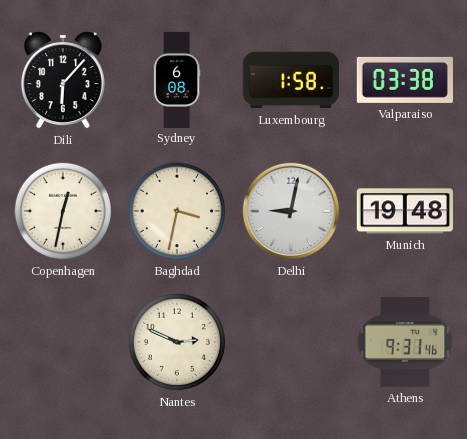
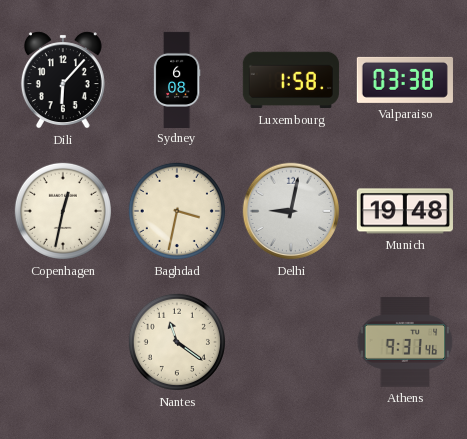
Nantes: 2:49 -> 11:21 (177, 342)
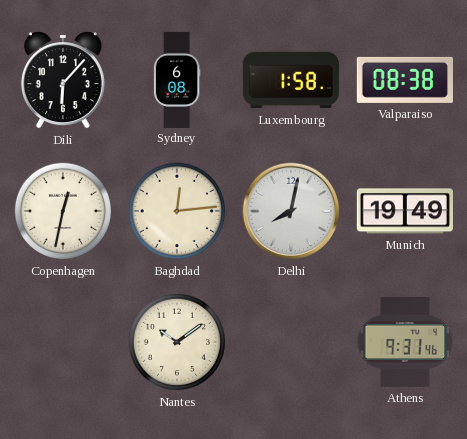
Valparaiso: 03:38 -> 08:38 (405, 80)
Baghdad: 3:32 -> 12:14 (177, 211)
Delhi: 9:02 -> 8:02 (291, 211)
Munich: 19:48 -> 19:49 (405, 211)
Nantes: 11:21 -> 10:09 (177, 342)
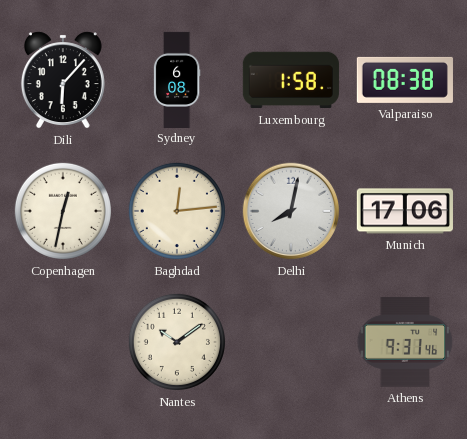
Munich: 19:49 -> 17:06 (405, 211)
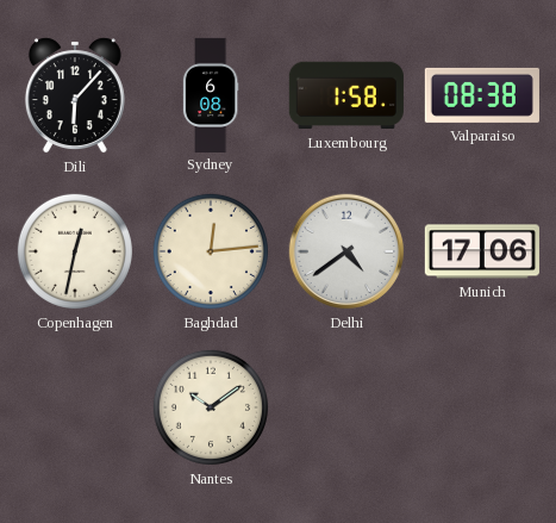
Delhi: 8:02 -> 4:39 (346, 251)
Athens: 9:31 -> none (405, 342)
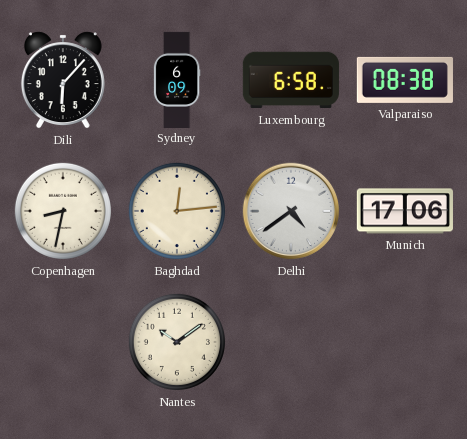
Sydney: 6:08 -> 6:09 (177, 79)
Luxembourg: 1:58 -> 6:58 (291, 80)
Copenhagen: 12:32 -> 8:32 (63, 211)
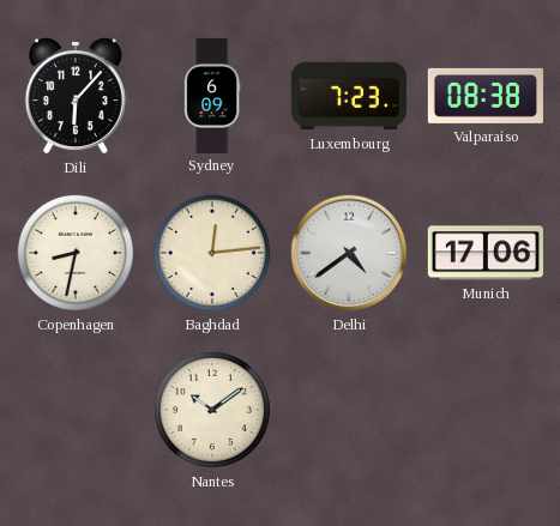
Luxembourg: 6:58 -> 7:23 (349, 96)
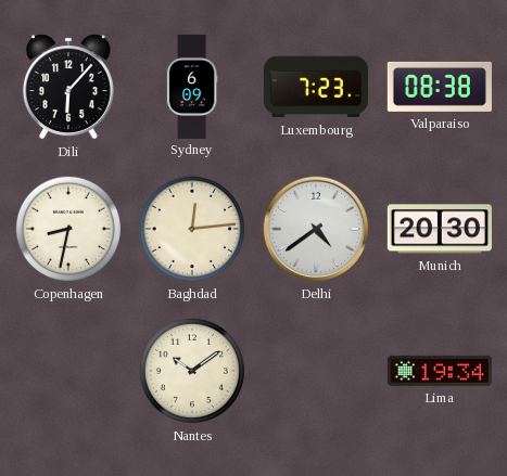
Munich: 17:06 -> 20:30 (440, 229)
Lima: none -> 19:34 (440, 371)
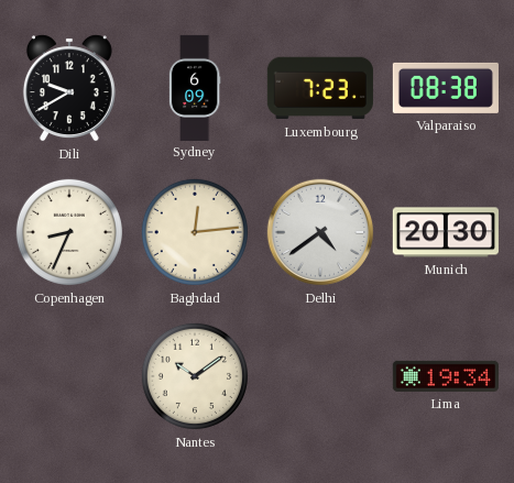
Dili: 6:07 -> 9:40 (69, 88)
Copenhagen: 8:32 -> 8:34 (69, 232)
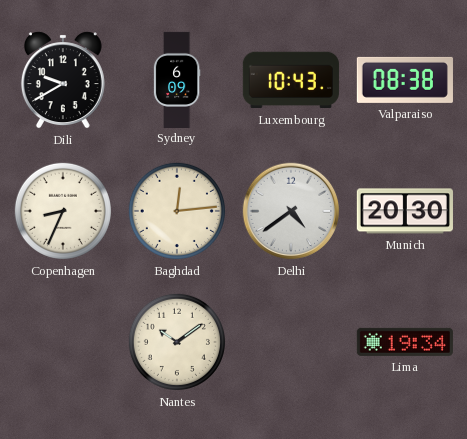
Luxembourg: 7:23 -> 10:43 (291, 80)
